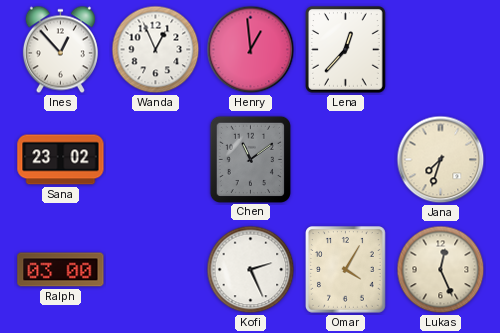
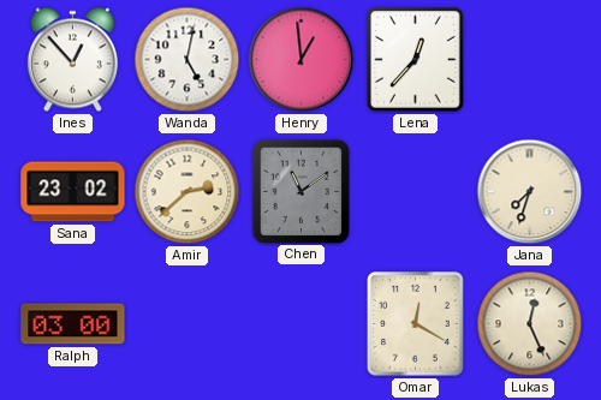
Wanda: 12:56 -> 5:02 (188, 60)
Amir: none -> 2:38 (188, 192)
Kofi: 2:26 -> none (251, 270)
Omar: 4:05 -> 12:20 (416, 324)
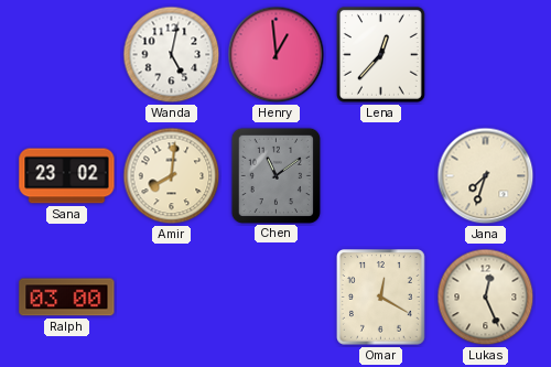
Ines: 12:53 -> none (72, 60)
Amir: 2:38 -> 8:01 (172, 176)
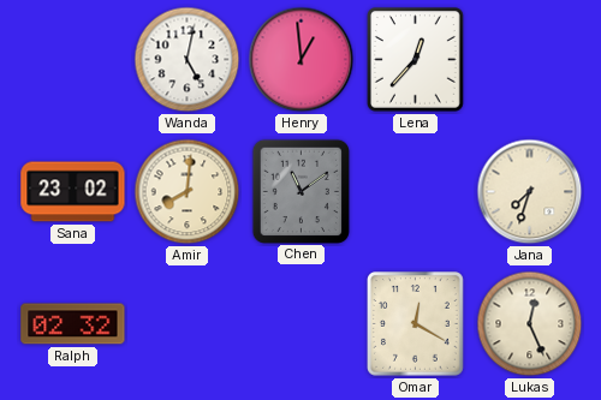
Ralph: 03:00 -> 02:32 (73, 324)
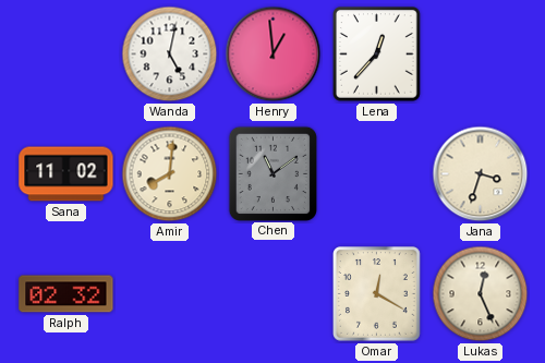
Sana: 23:02 -> 11:02 (66, 174)
Jana: 7:33 -> 3:33 (481, 174)
